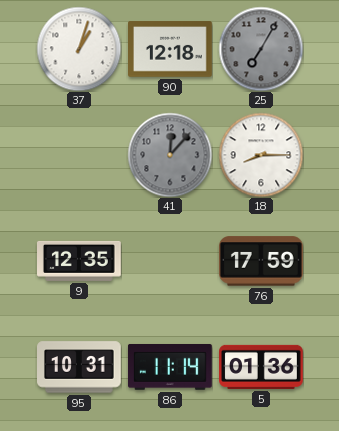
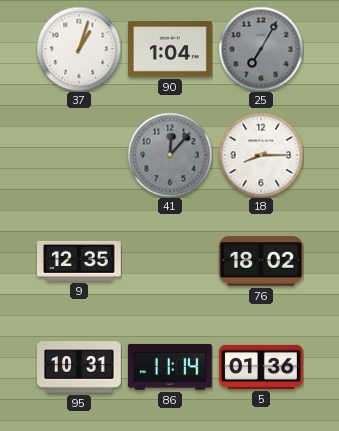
90: 12:18 -> 1:04 (171, 49)
76: 17:59 -> 18:02 (261, 261)
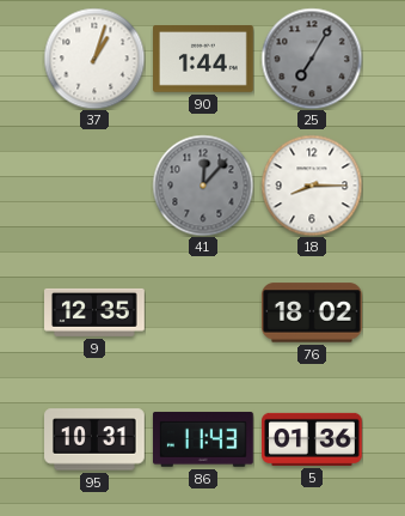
90: 1:04 -> 1:44 (204, 59)
86: 11:14 -> 11:43 (203, 439)
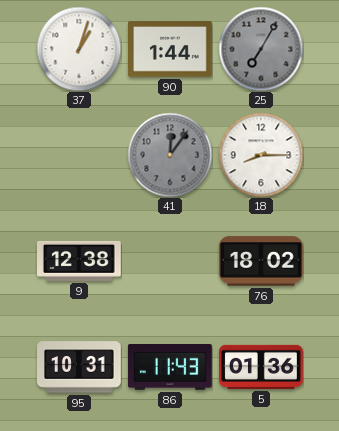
41: 12:07 -> 12:06 (170, 155)
9: 12:35 -> 12:38 (80, 261)
